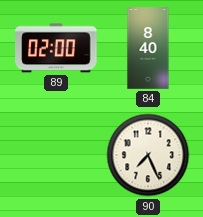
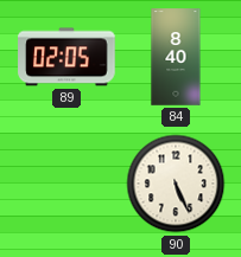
89: 02:00 -> 02:05 (66, 57)
90: 7:26 -> 5:26 (176, 184)
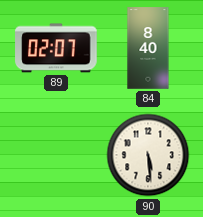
89: 02:05 -> 02:07 (56, 48)
90: 5:26 -> 5:29 (148, 155)
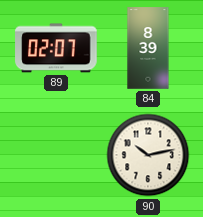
84: 8:40 -> 8:39 (148, 48)
90: 5:29 -> 10:13 (148, 155)
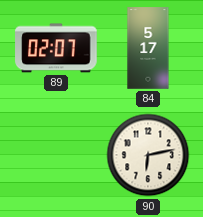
84: 8:39 -> 5:17 (148, 48)
90: 10:13 -> 6:13 (148, 155)
